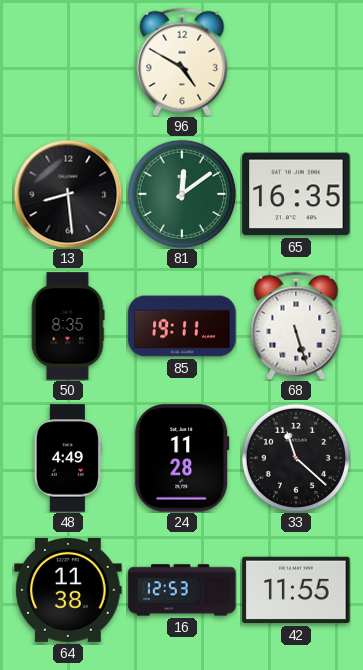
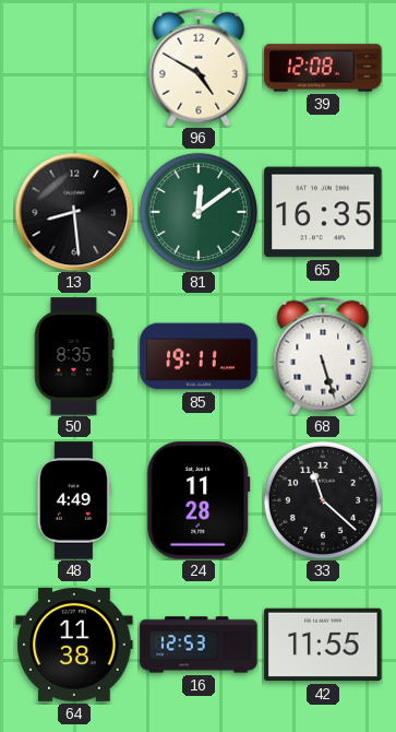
39: none -> 12:08 (323, 68)
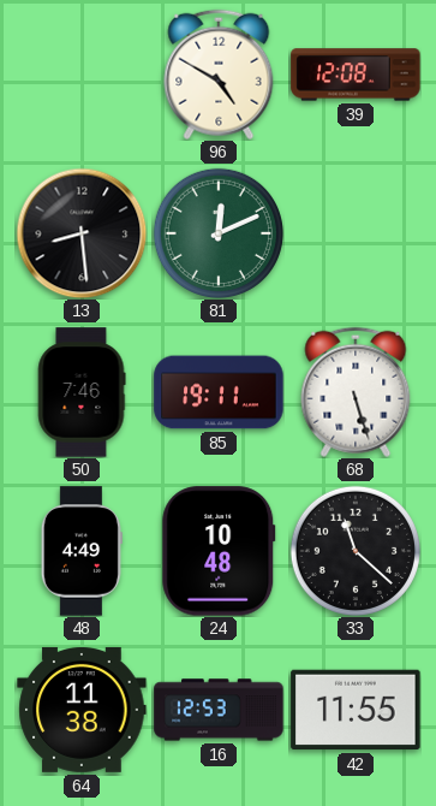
81: 12:09 -> 12:11 (219, 233)
65: 16:35 -> none (323, 212)
50: 8:35 -> 7:46 (82, 392)
24: 11:28 -> 10:48 (219, 551)
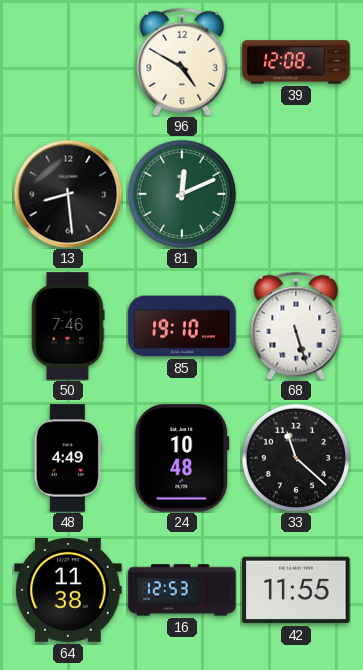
85: 19:11 -> 19:10 (182, 326)
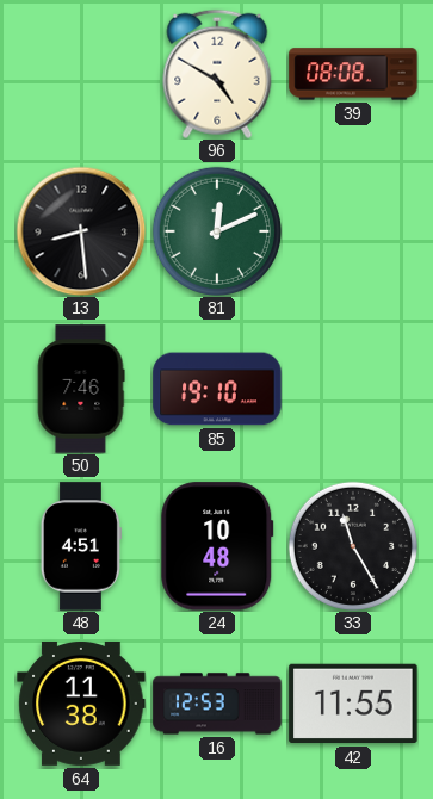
39: 12:08 -> 08:08 (353, 74)
68: 5:27 -> none (296, 326)
48: 4:49 -> 4:51 (81, 546)
33: 11:22 -> 11:25 (353, 546)
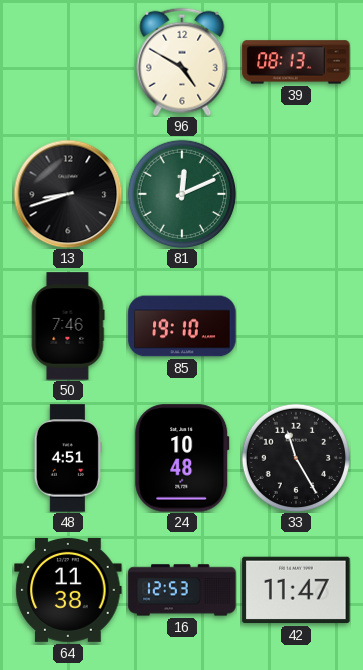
39: 08:08 -> 08:13 (296, 62)
13: 8:29 -> 8:42 (68, 194)
42: 11:55 -> 11:47 (296, 590)
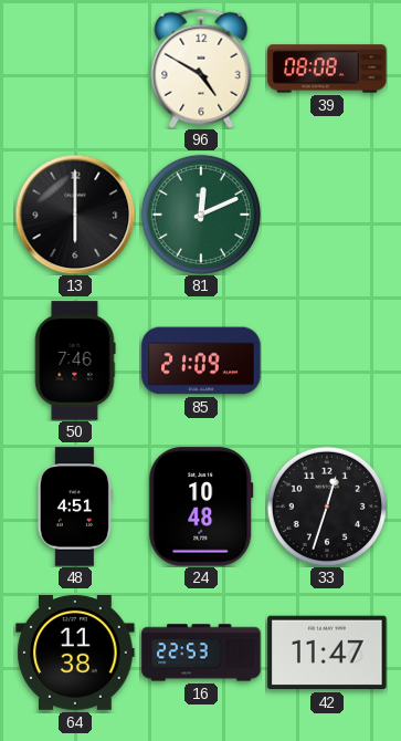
39: 08:13 -> 08:08 (327, 69)
13: 8:42 -> 6:00 (75, 215)
85: 19:10 -> 21:09 (201, 361)
33: 11:25 -> 12:33 (327, 507)
16: 12:53 -> 22:53 (201, 653)
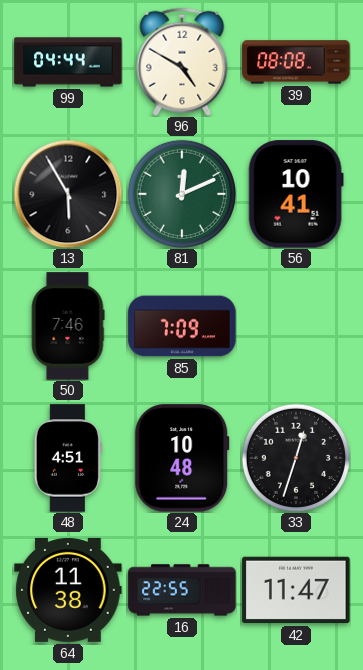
99: none -> 04:44 (68, 62)
13: 6:00 -> 5:55 (68, 194)
56: none -> 10:41 (296, 194)
85: 21:09 -> 7:09 (182, 326)
16: 22:53 -> 22:55 (182, 590)
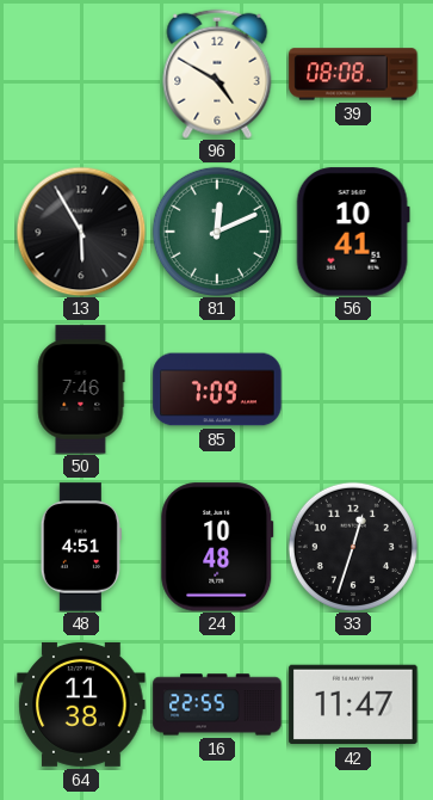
99: 04:44 -> none (68, 62)
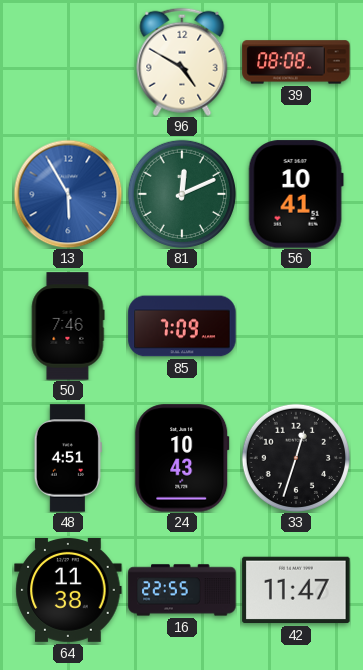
13 dial: black -> blue (68, 194)
24: 10:48 -> 10:43 (182, 458)
